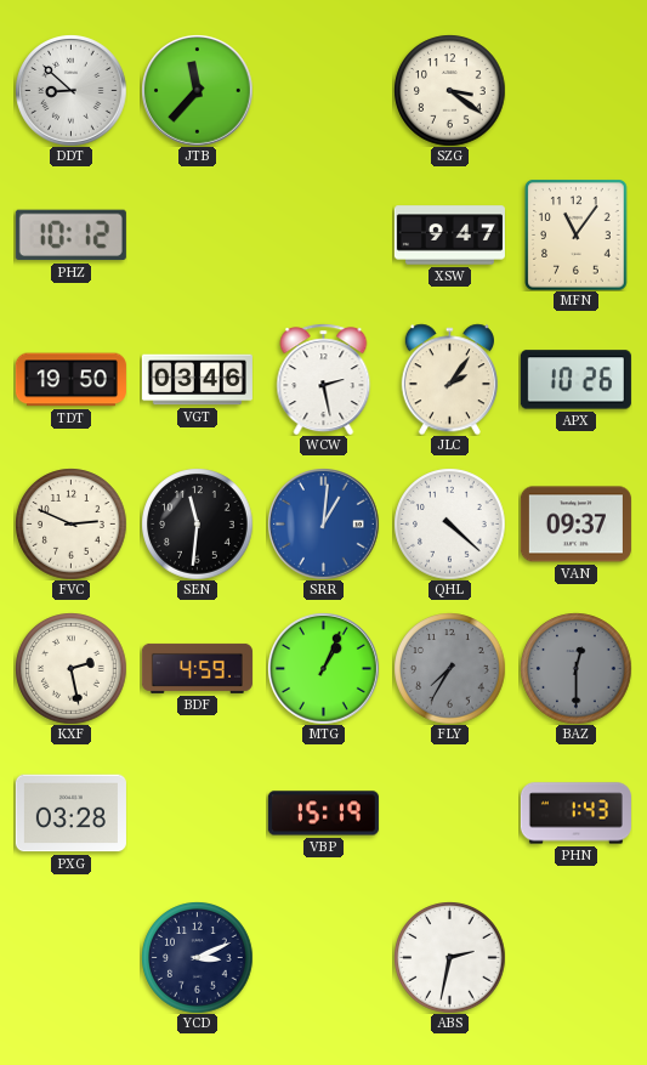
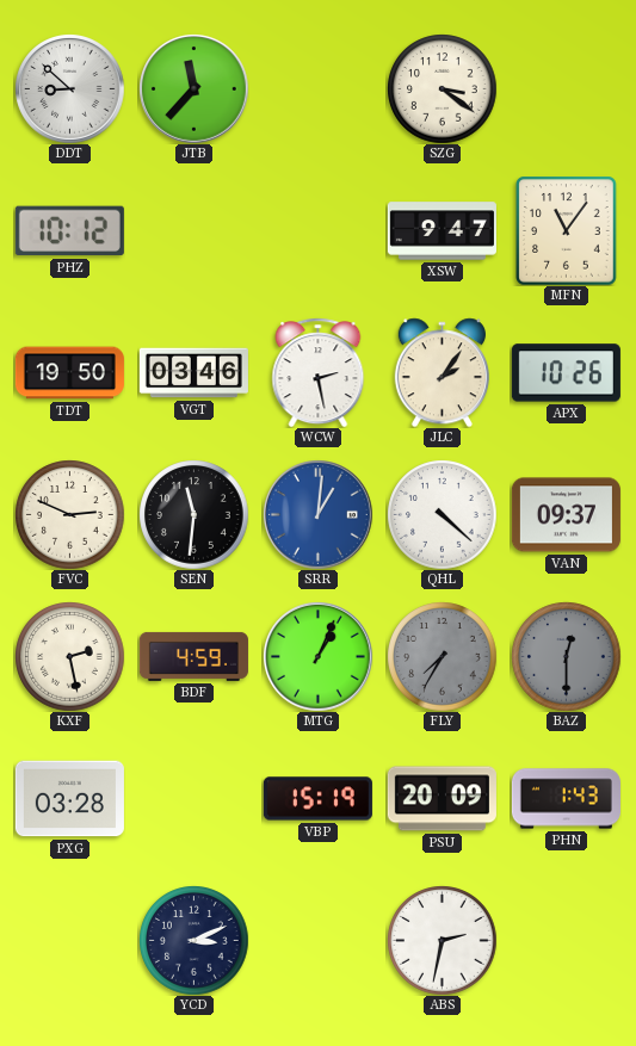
PSU: none -> 20:09 (442, 799)
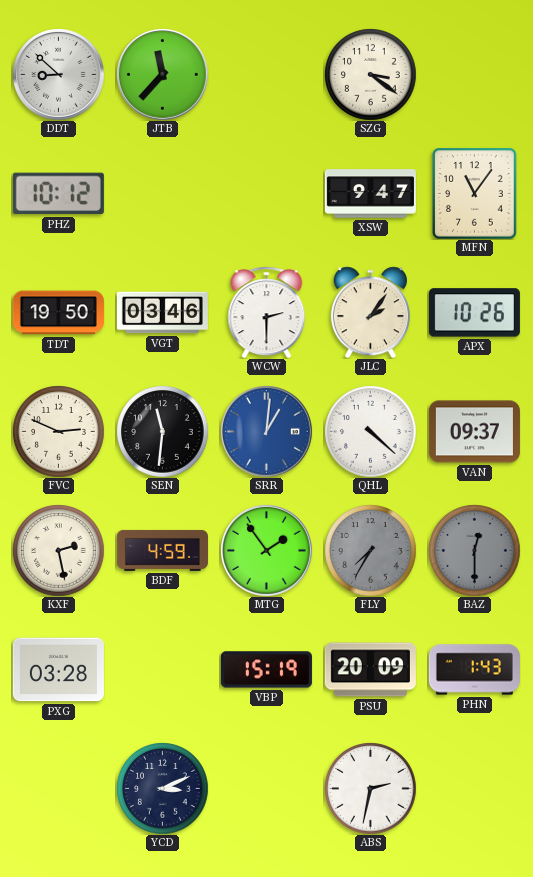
WCW: 2:28 -> 2:30 (267, 312)
MTG: 1:04 -> 1:54 (267, 551)
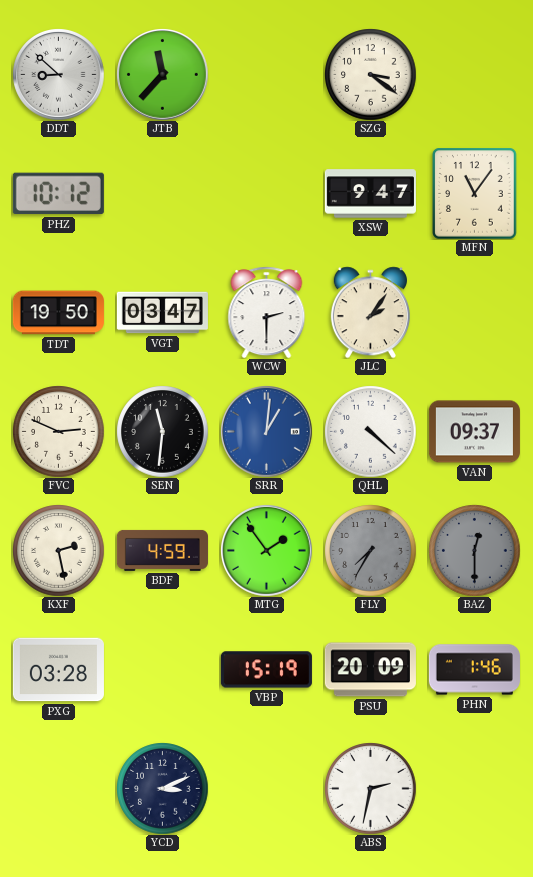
VGT: 03:46 -> 03:47 (162, 313)
APX: 10:26 -> none (474, 313)
PHN: 1:43 -> 1:46 (474, 670)
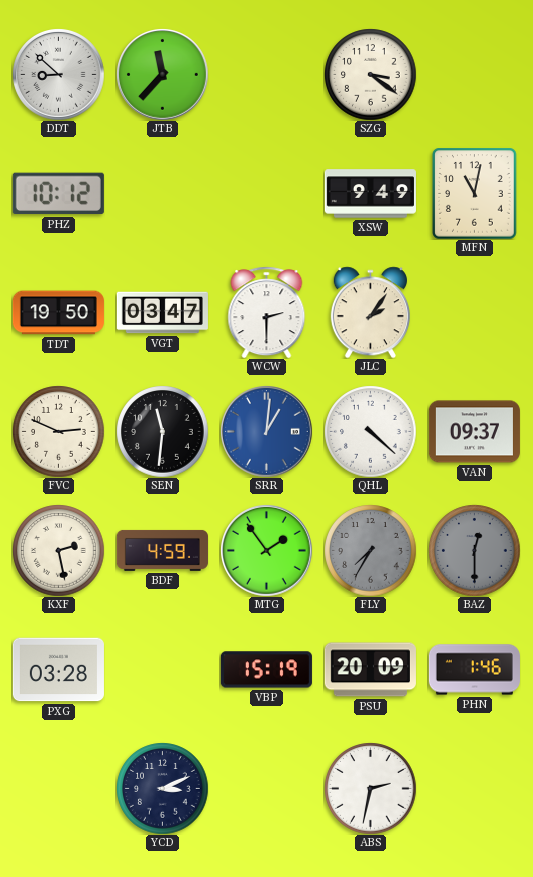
XSW: 9:47 -> 9:49 (370, 194)
MFN: 11:06 -> 11:02 (475, 193)
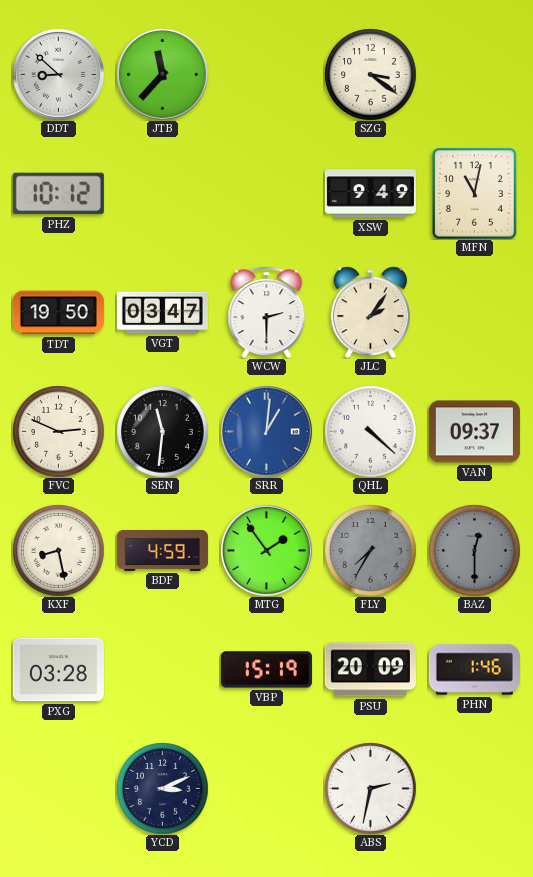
KXF: 2:28 -> 8:28 (58, 550)
